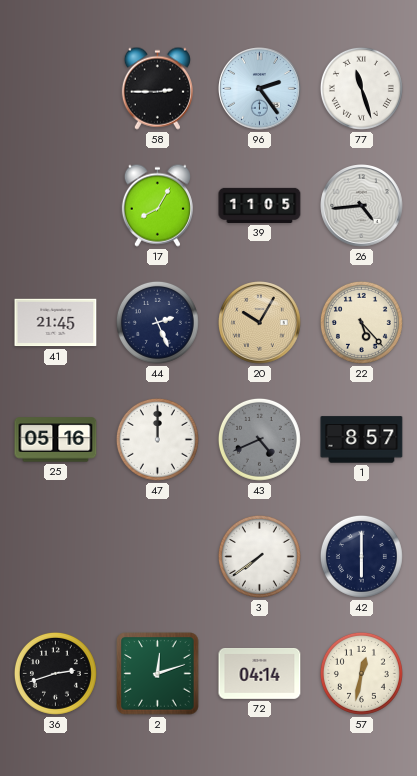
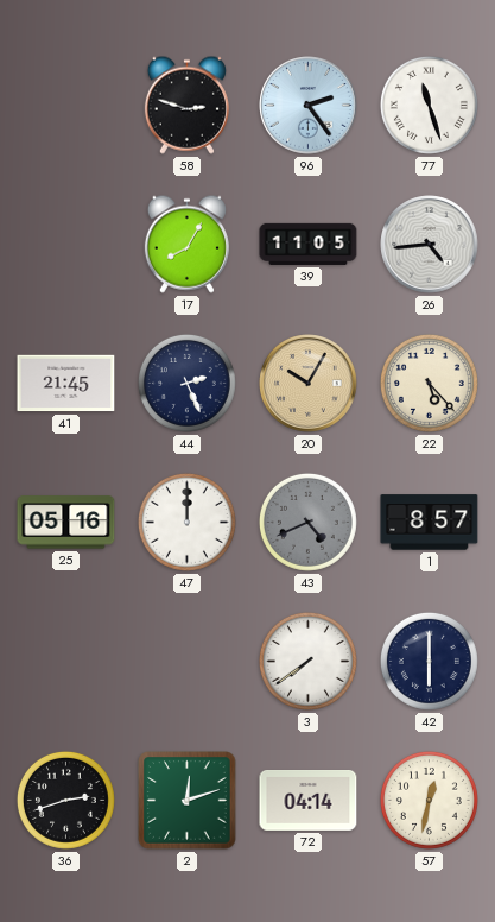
58: 2:45 -> 2:48 (186, 105)
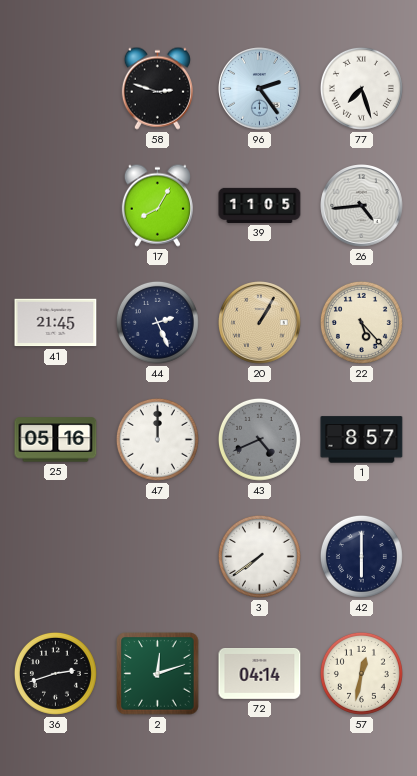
77: 11:27 -> 7:27 (361, 88)
20: 10:05 -> 1:05 (260, 323)
